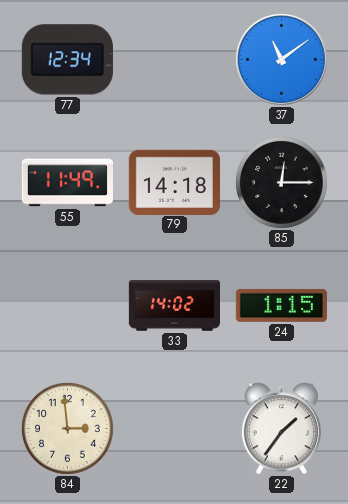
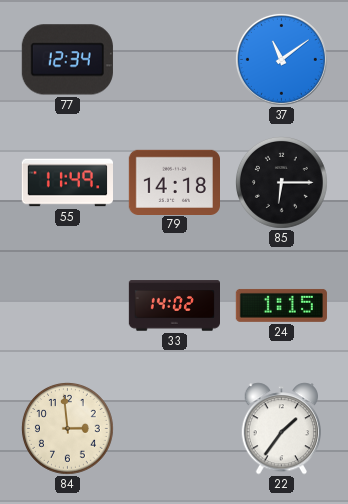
85: 12:15 -> 6:15 (281, 182)
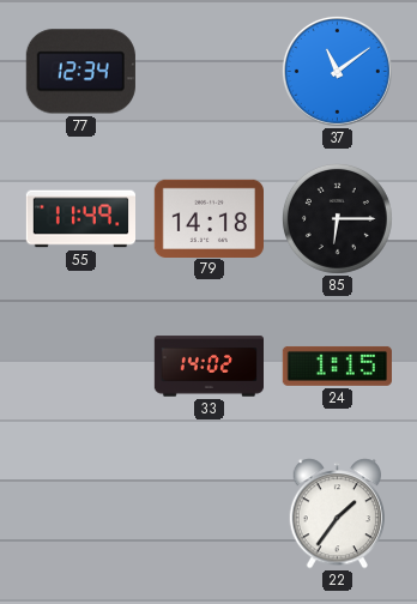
84: 2:59 -> none (67, 428)
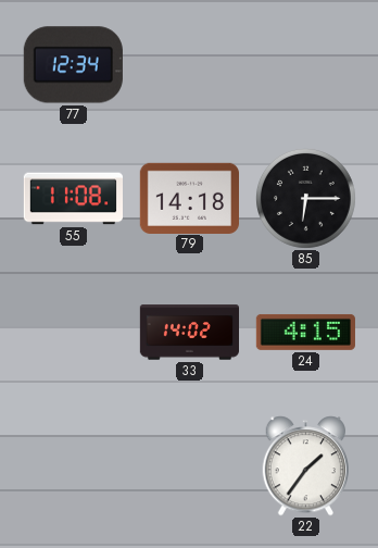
37: 11:09 -> none (337, 71)
55: 11:49 -> 11:08 (73, 199)
24: 1:15 -> 4:15 (305, 332)
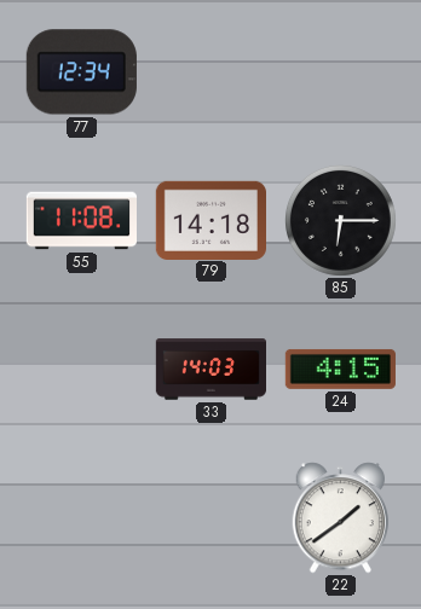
33: 14:02 -> 14:03 (211, 370)
22: 1:36 -> 1:39 (340, 518)
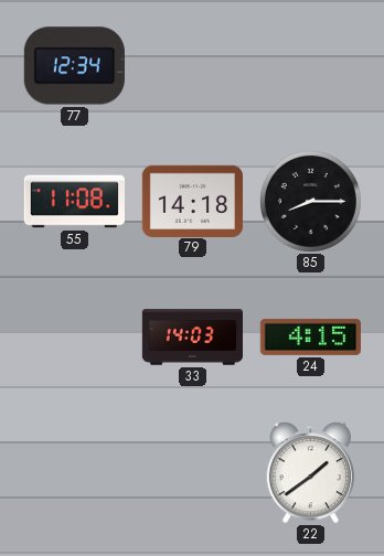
85: 6:15 -> 8:15 (310, 201)
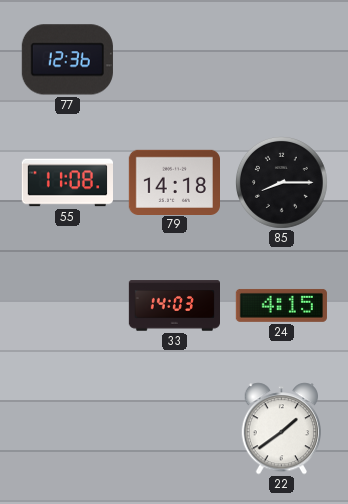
77: 12:34 -> 12:36 (67, 60)
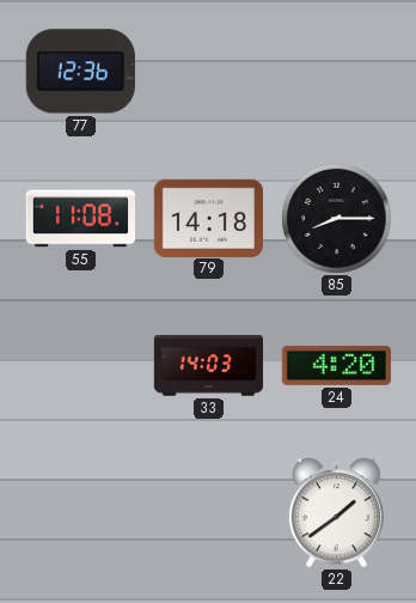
24: 4:15 -> 4:20 (336, 365)
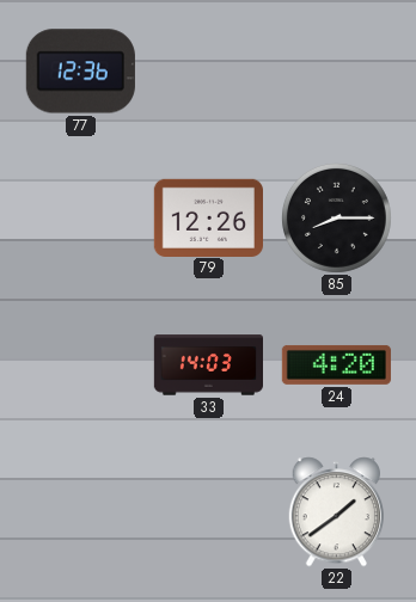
55: 11:08 -> none (80, 219)
79: 14:18 -> 12:26 (208, 217)
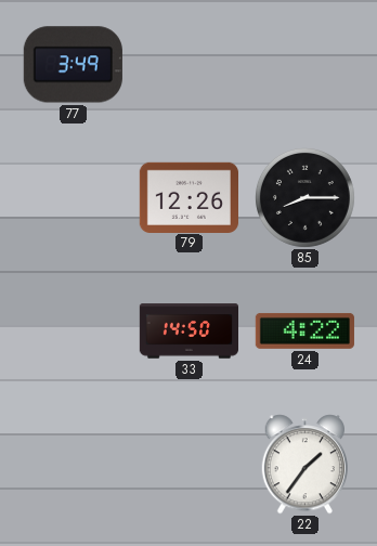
77: 12:36 -> 3:49 (73, 65)
33: 14:03 -> 14:50 (188, 331)
24: 4:20 -> 4:22 (304, 330)
22: 1:39 -> 1:36 (304, 465)
